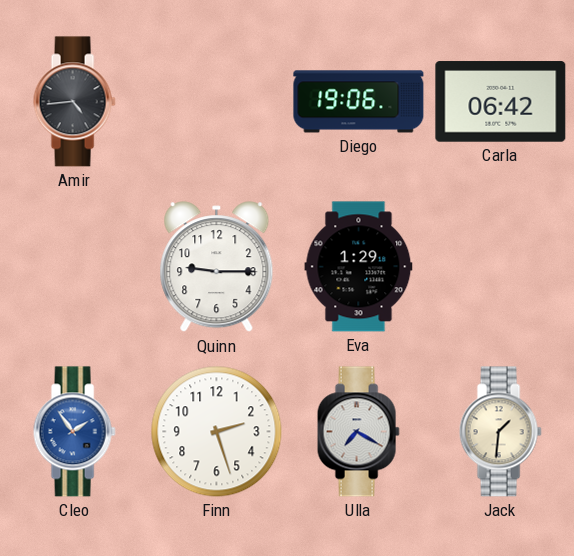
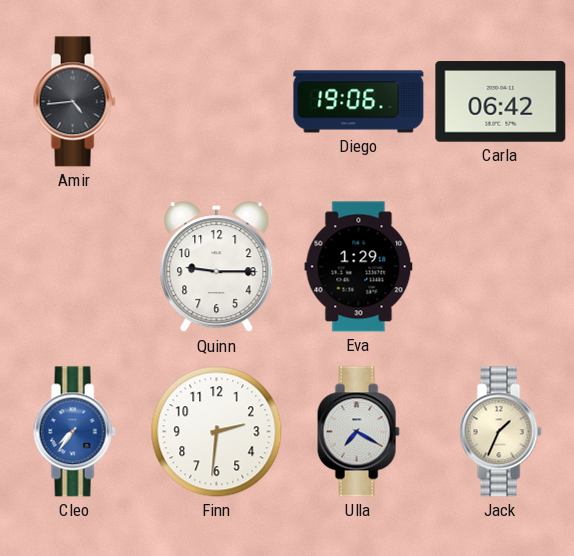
Cleo: 1:54 -> 7:36 (74, 432)
Finn: 2:27 -> 2:31 (217, 432)
Jack: 1:31 -> 1:34 (500, 432)
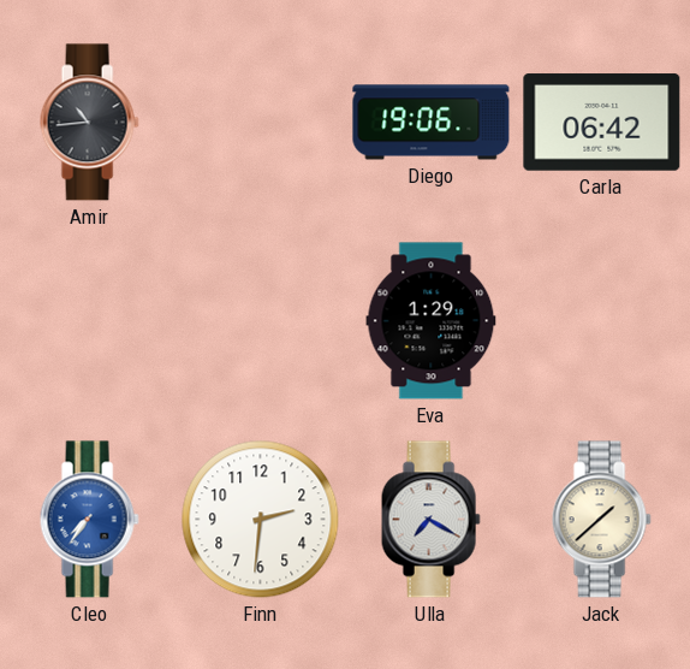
Amir: 4:44 -> 10:44 (89, 123)
Quinn: 9:15 -> none (217, 267)
Jack: 1:34 -> 1:38 (601, 520)
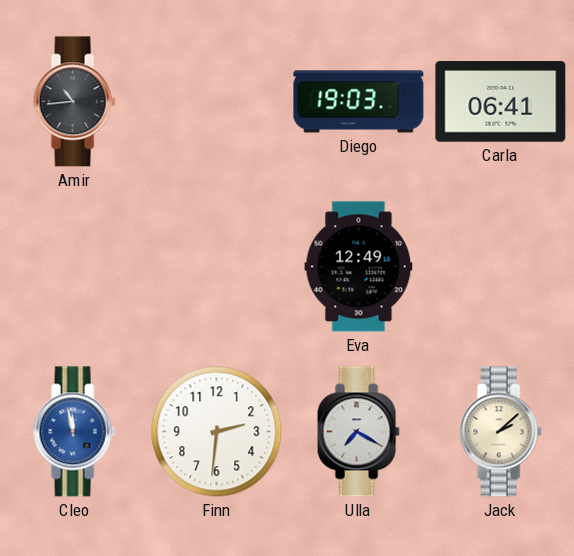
Diego: 19:06 -> 19:03 (359, 102)
Carla: 06:42 -> 06:41 (501, 102)
Eva: 1:29 -> 12:49 (359, 267)
Cleo: 7:36 -> 11:58 (74, 432)
Jack: 1:38 -> 2:08 (500, 432)
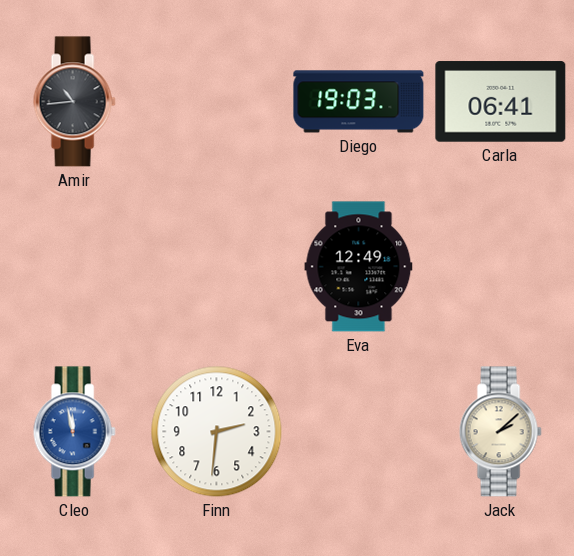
Ulla: 7:20 -> none (358, 432)
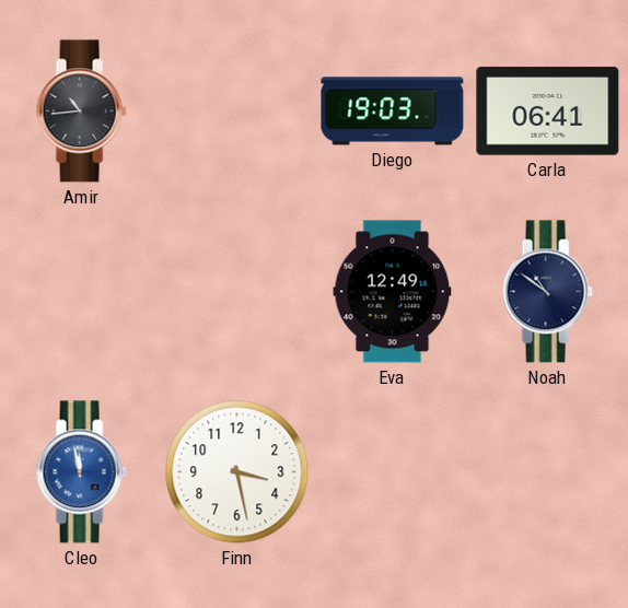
Noah: none -> 10:51 (547, 292)
Finn: 2:31 -> 3:28 (237, 472)
Jack: 2:08 -> none (500, 432)
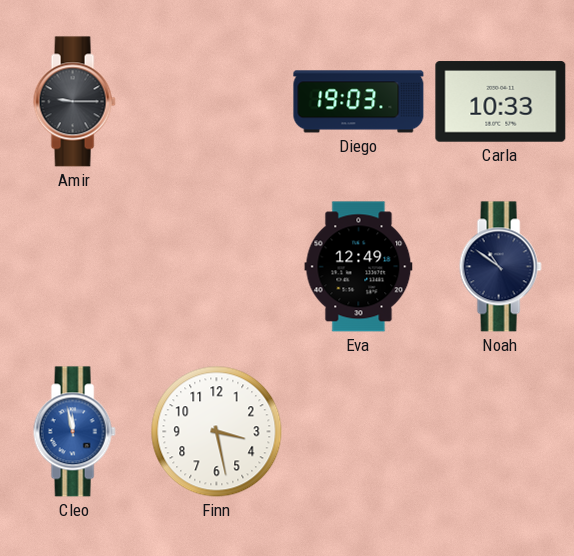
Amir: 10:44 -> 9:15 (74, 102)
Carla: 06:41 -> 10:33 (501, 102)
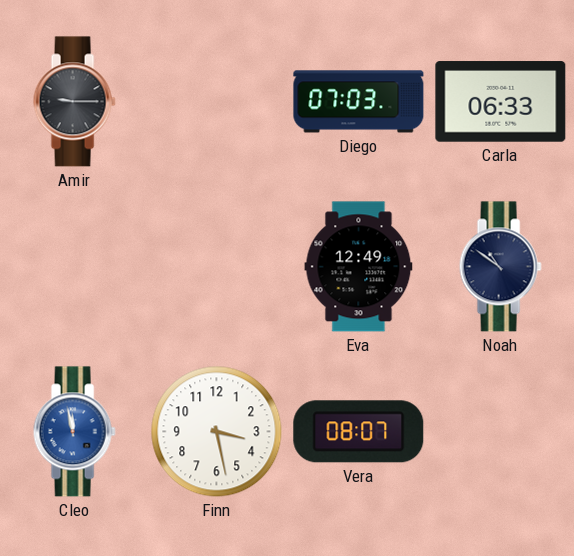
Diego: 19:03 -> 07:03 (359, 102)
Carla: 10:33 -> 06:33 (501, 102)
Vera: none -> 08:07 (359, 432)
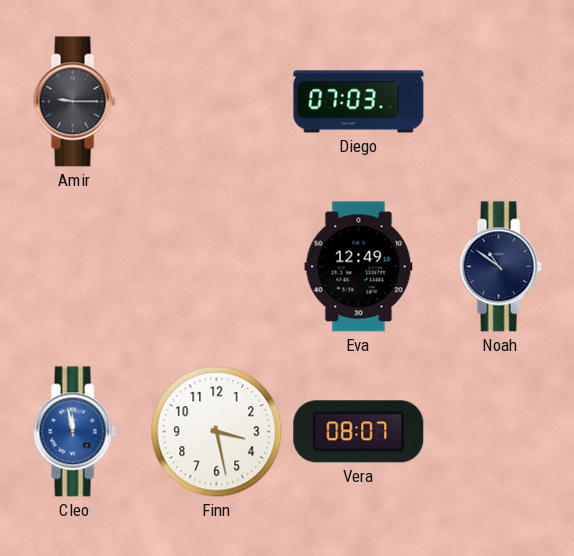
Carla: 06:33 -> none (501, 102)
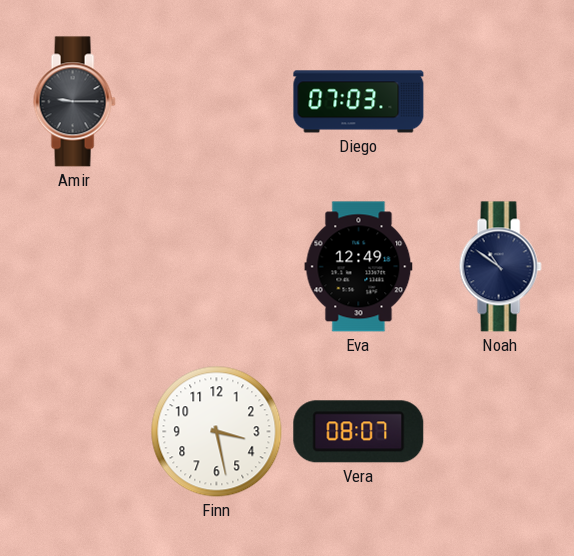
Cleo: 11:58 -> none (74, 432)
